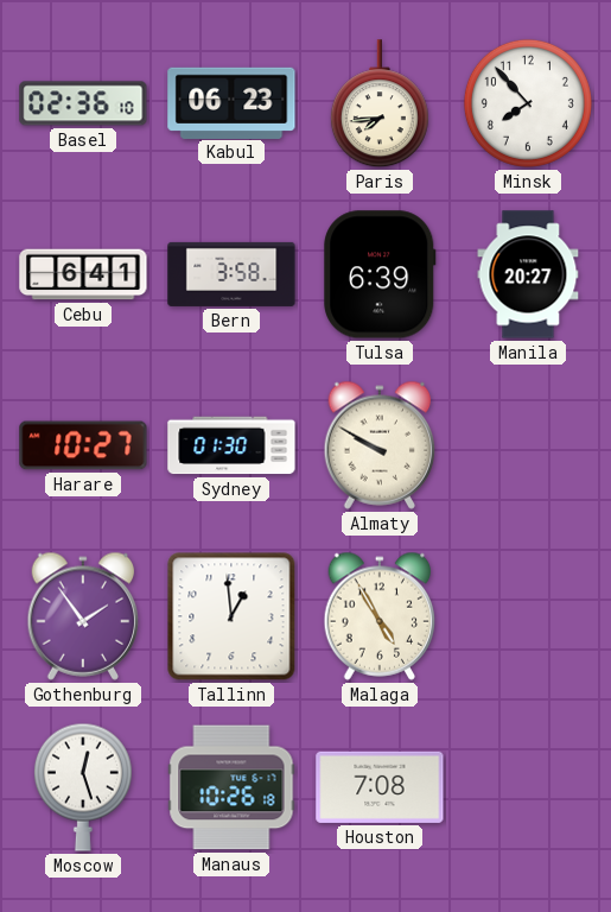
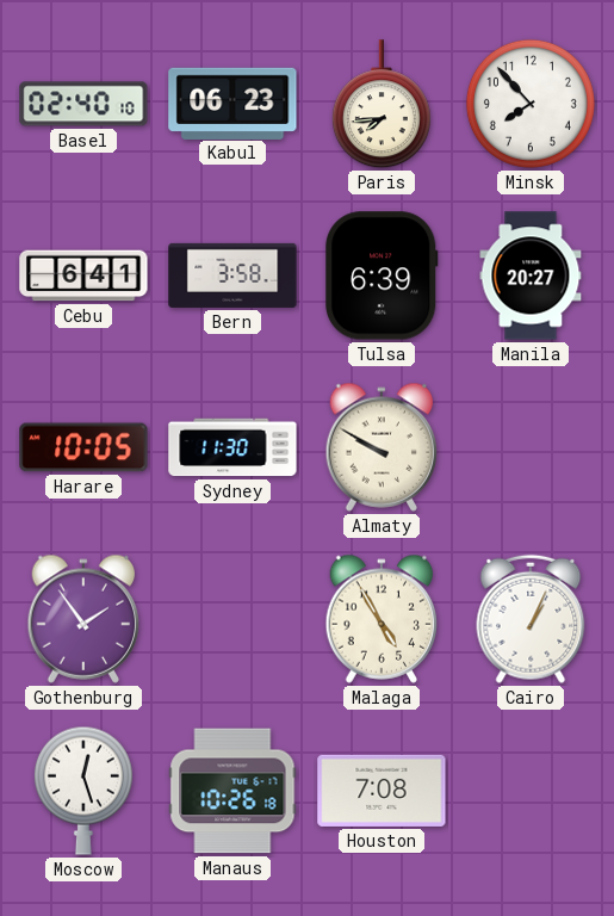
Basel: 02:36 -> 02:40 (83, 104)
Harare: 10:27 -> 10:05 (83, 447)
Sydney: 01:30 -> 11:30 (232, 447)
Tallinn: 12:59 -> none (231, 616)
Cairo: none -> 1:04 (531, 619)
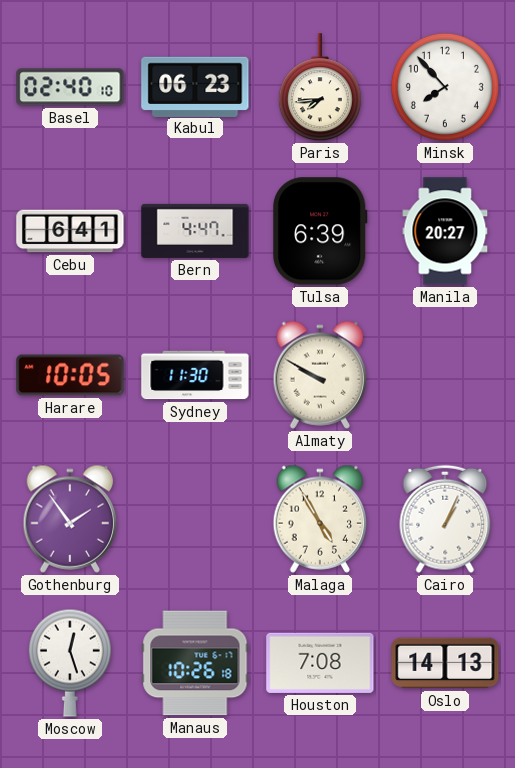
Bern: 3:58 -> 4:47 (195, 231)
Oslo: none -> 14:13 (445, 663)
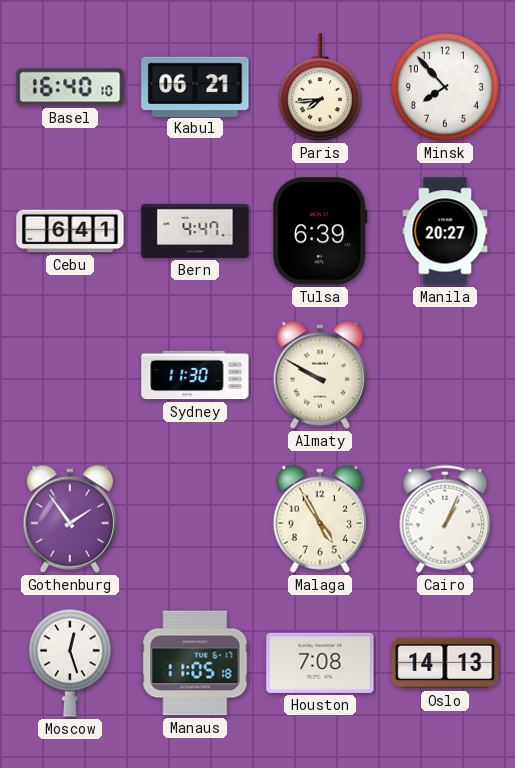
Basel: 02:40 -> 16:40 (70, 87)
Kabul: 06:23 -> 06:21 (195, 86)
Harare: 10:05 -> none (70, 375)
Manaus: 10:26 -> 11:05 (195, 663)
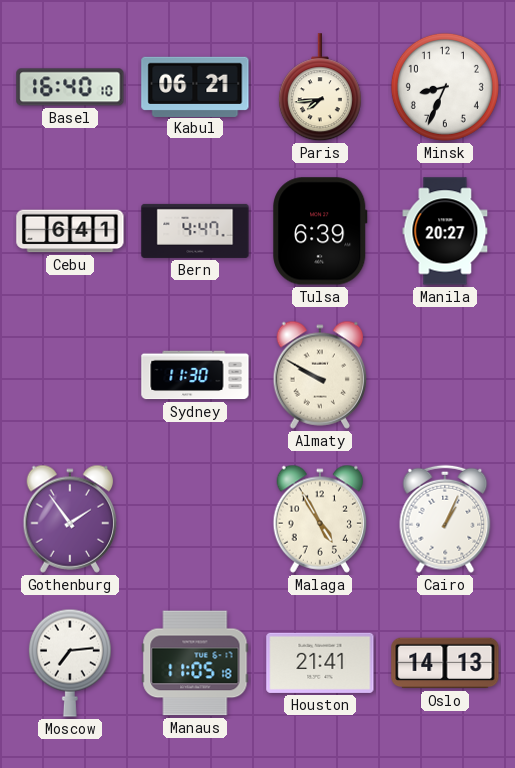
Minsk: 7:53 -> 8:34 (445, 87)
Moscow: 12:27 -> 7:14 (70, 663)
Houston: 7:08 -> 21:41 (320, 663)
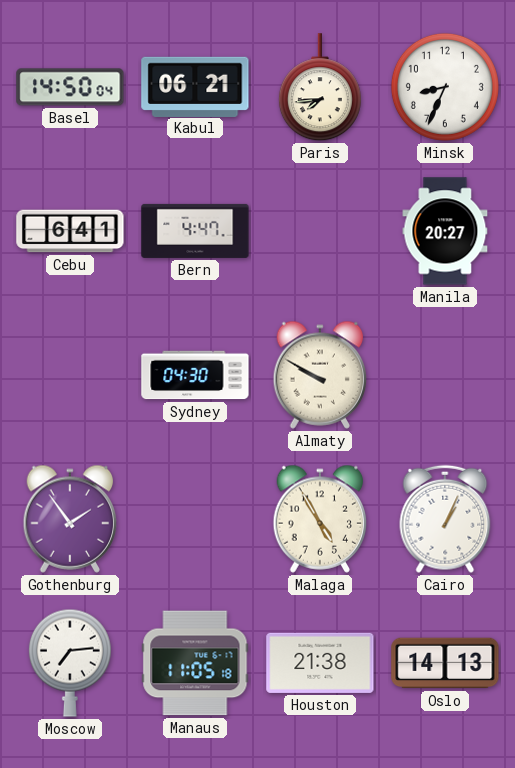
Basel: 16:40 -> 14:50 (70, 87)
Tulsa: 6:39 -> none (320, 231)
Sydney: 11:30 -> 04:30 (195, 375)
Houston: 21:41 -> 21:38 (320, 663)
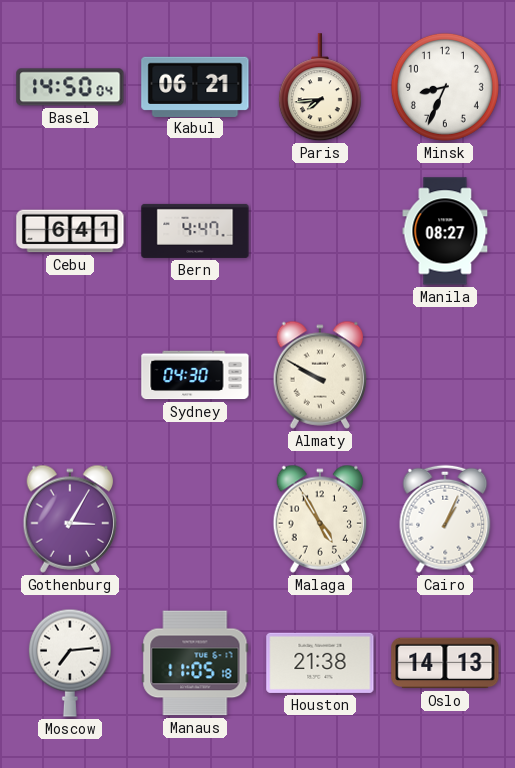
Manila: 20:27 -> 08:27 (445, 231)
Gothenburg: 1:54 -> 3:05 (70, 519)
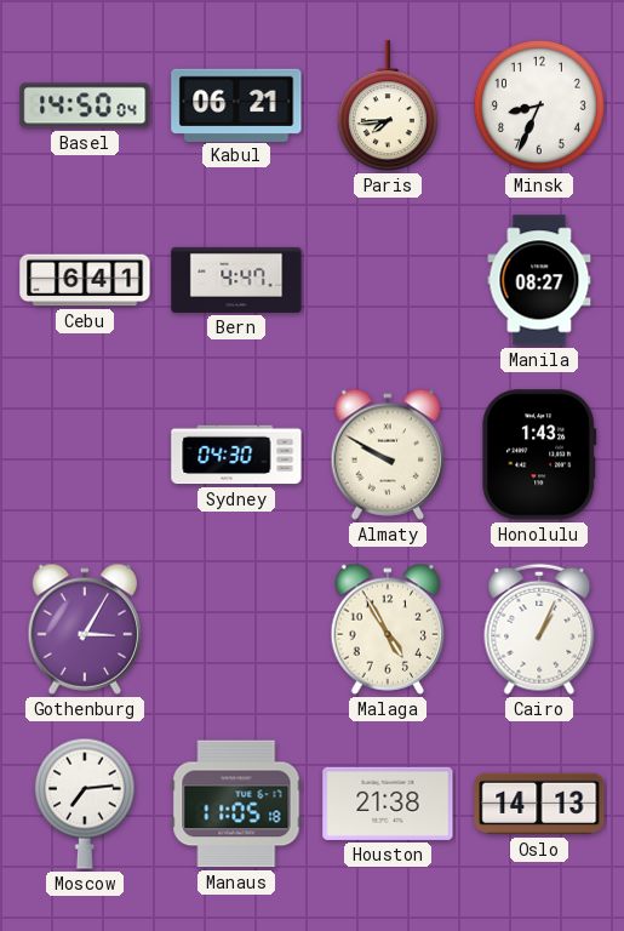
Honolulu: none -> 1:43 (539, 455)
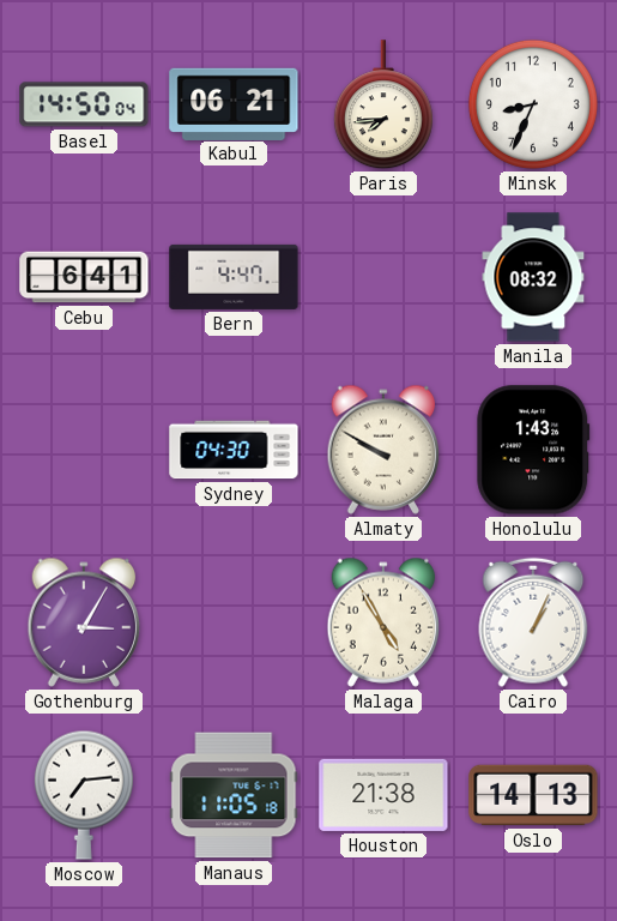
Manila: 08:27 -> 08:32 (533, 277)
